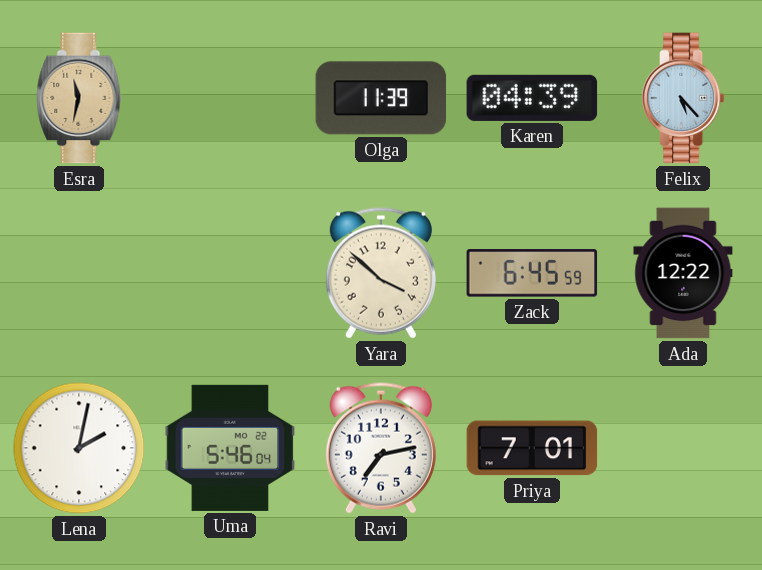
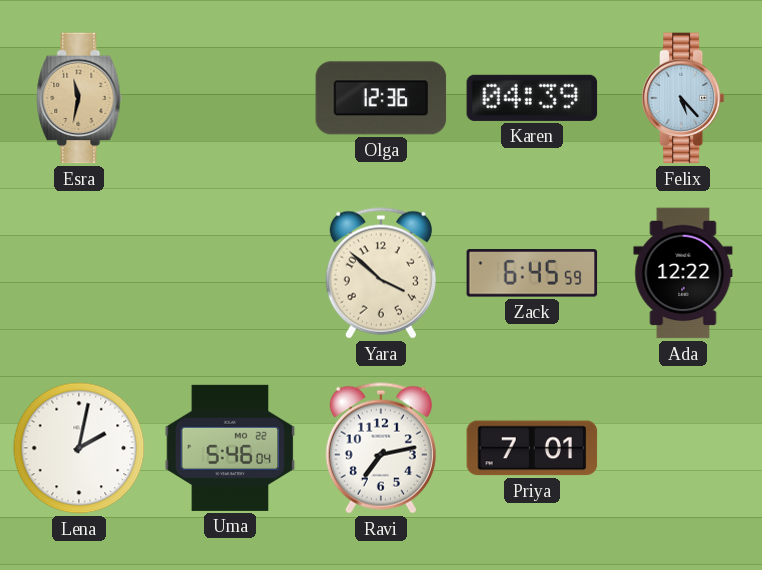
Olga: 11:39 -> 12:36 (381, 98)
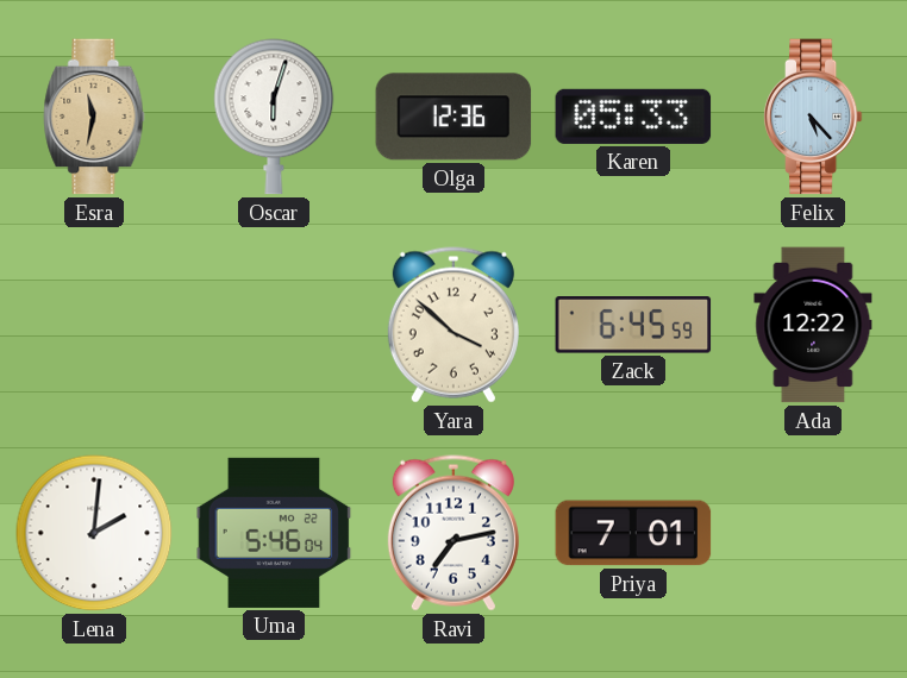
Oscar: none -> 6:03 (274, 117)
Karen: 04:39 -> 05:33 (633, 117)
Lena: 2:02 -> 2:01 (94, 533)
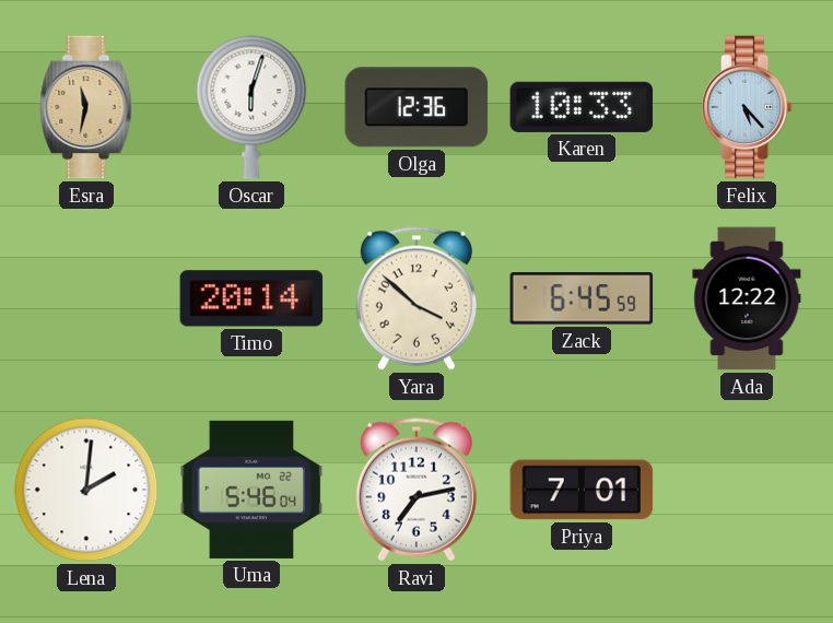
Karen: 05:33 -> 10:33 (582, 107)
Timo: none -> 20:14 (251, 298)
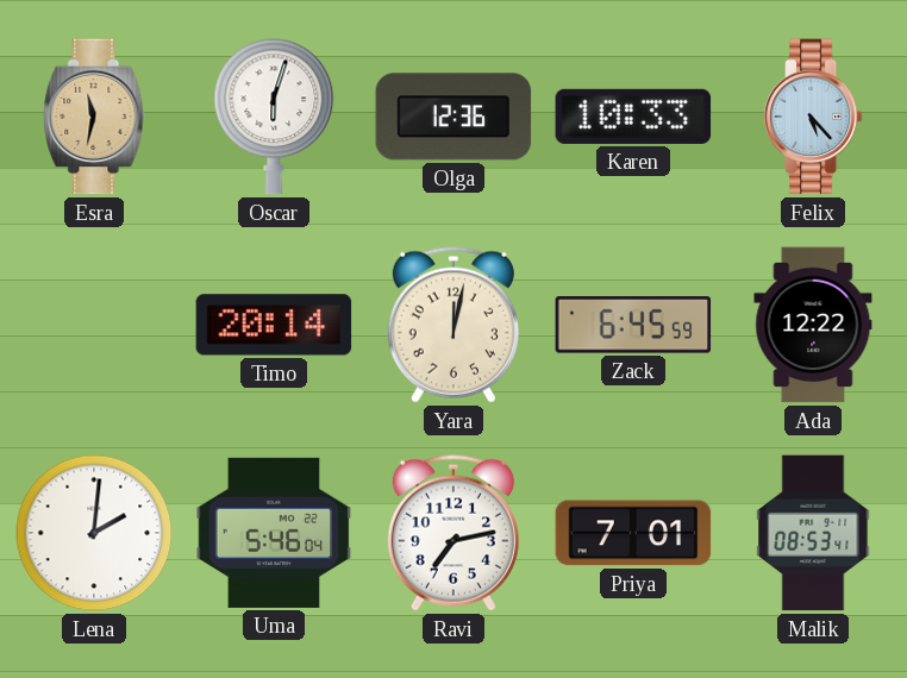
Yara: 3:52 -> 12:02 (453, 325)
Malik: none -> 08:53 (813, 533)
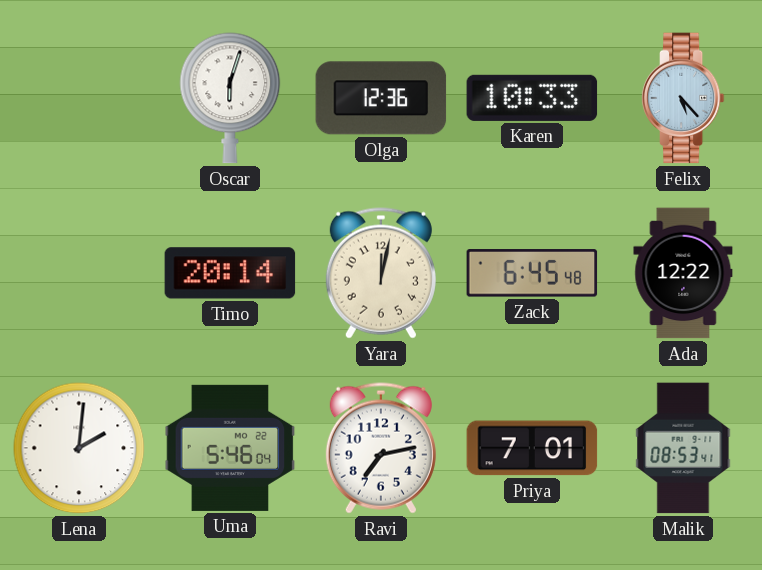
Esra: 11:32 -> none (94, 117)
Zack: 6:45:59 -> 6:45:48 (532, 273)
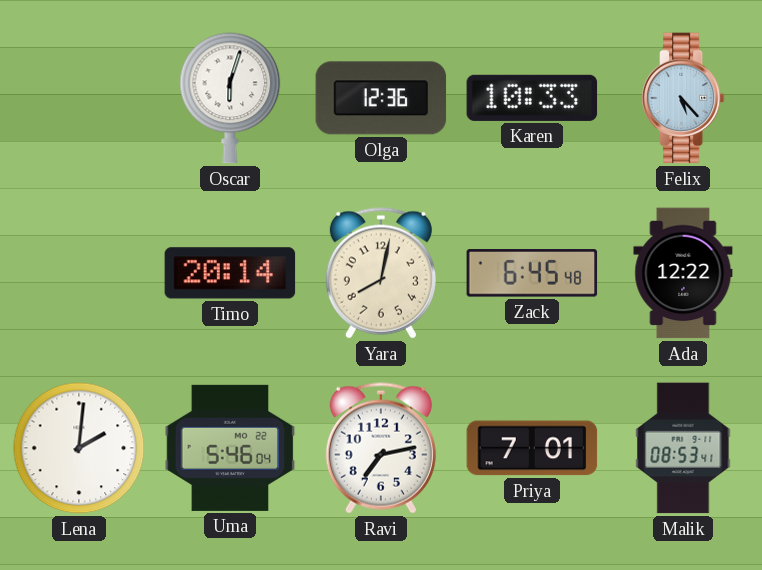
Yara: 12:02 -> 8:02 (381, 273)
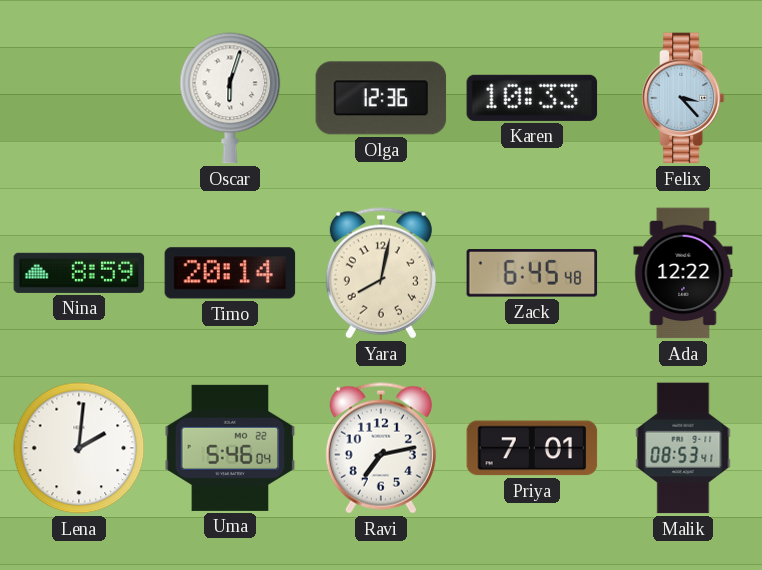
Felix: 5:23 -> 3:23 (683, 98)
Nina: none -> 8:59 (79, 273)
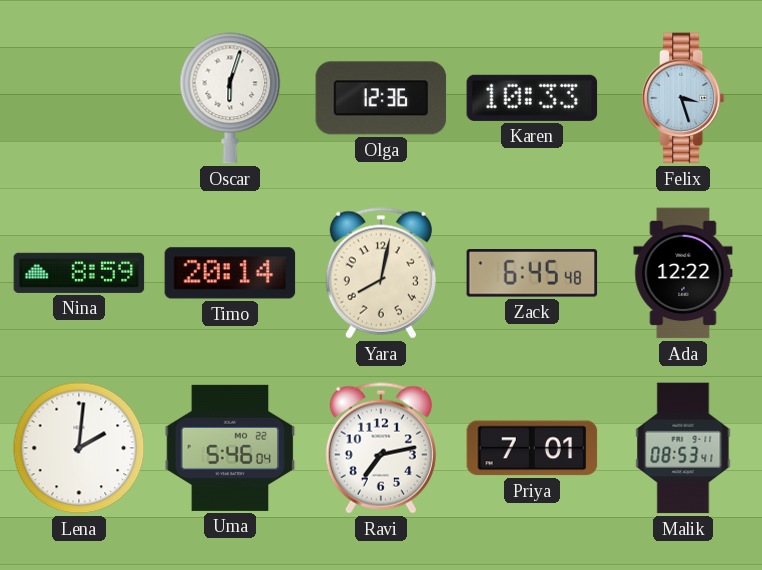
Felix: 3:23 -> 3:27 (683, 98)
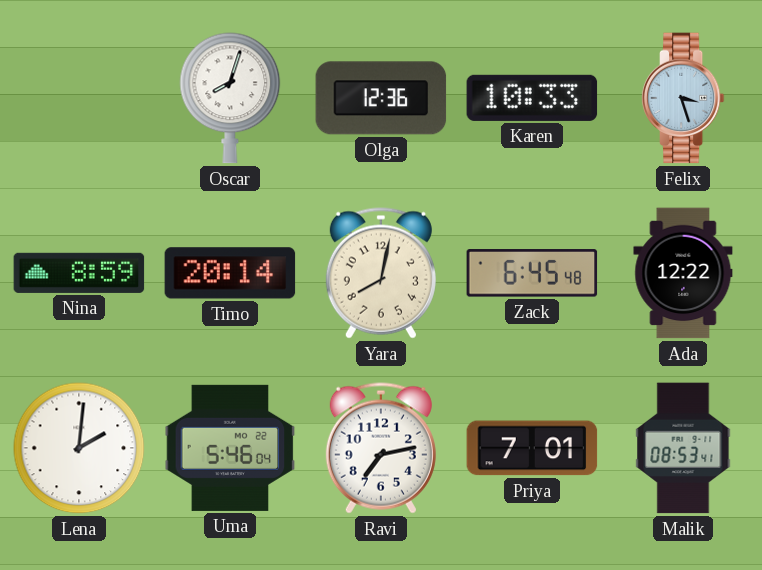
Oscar: 6:03 -> 8:03 (230, 98)
